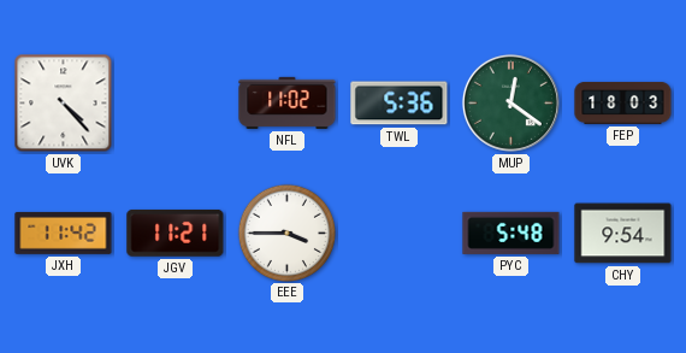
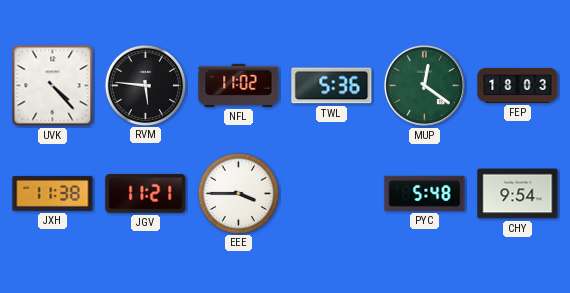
RVM: none -> 5:46 (145, 85)
JXH: 11:42 -> 11:38 (53, 193)
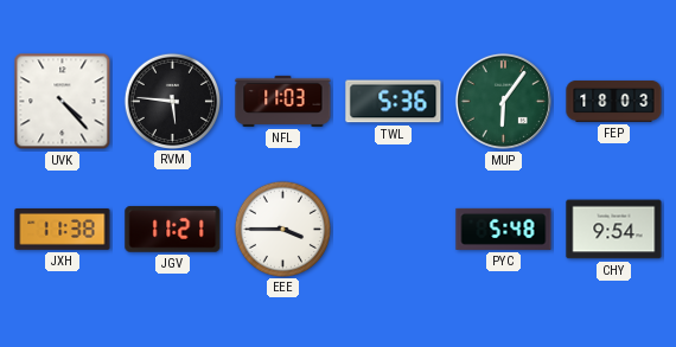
NFL: 11:02 -> 11:03 (283, 101)
MUP: 12:21 -> 6:06 (503, 101)
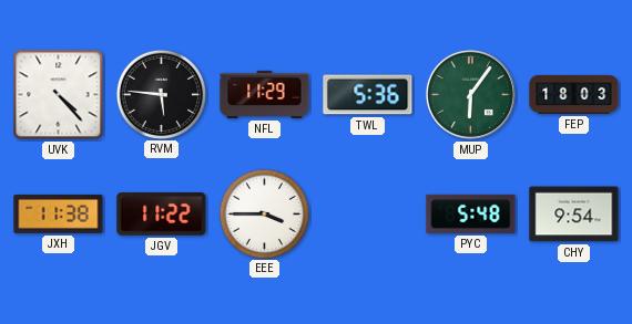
NFL: 11:03 -> 11:29 (265, 94)
JGV: 11:21 -> 11:22 (162, 213)
